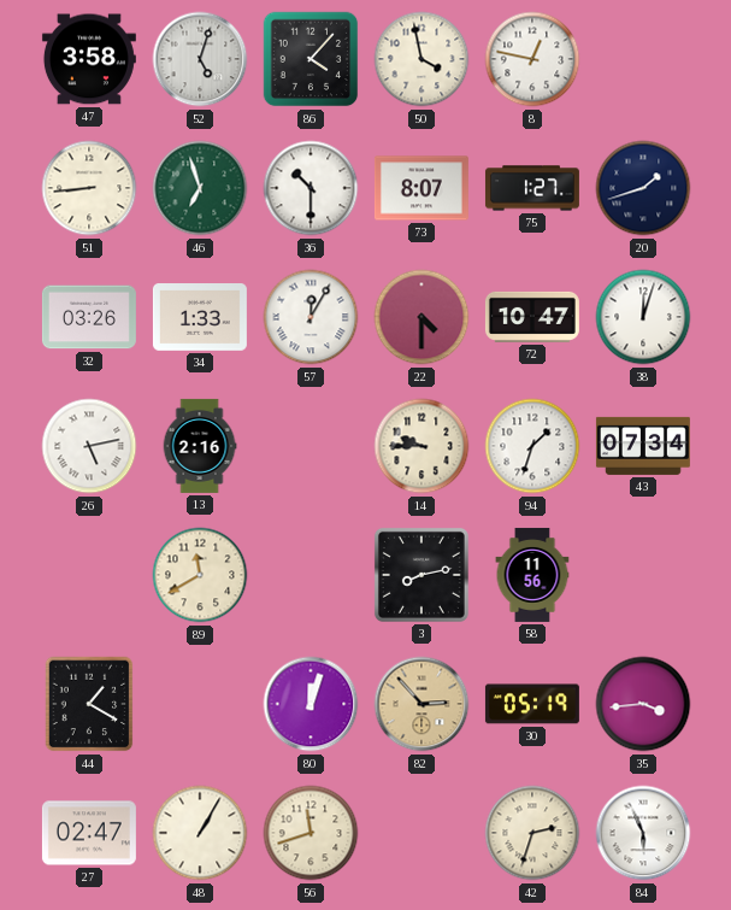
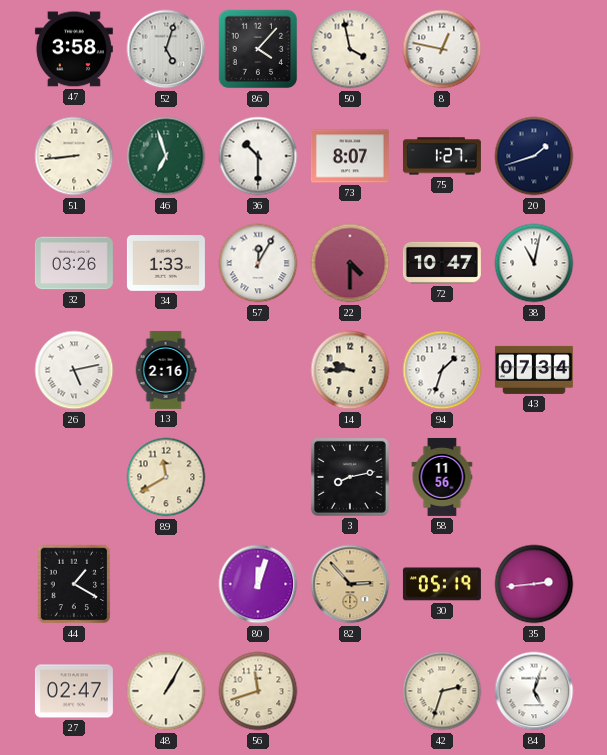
38: 12:03 -> 11:02 (534, 263)
35: 3:44 -> 2:44 (534, 584)
84: 5:56 -> 5:03 (534, 691)
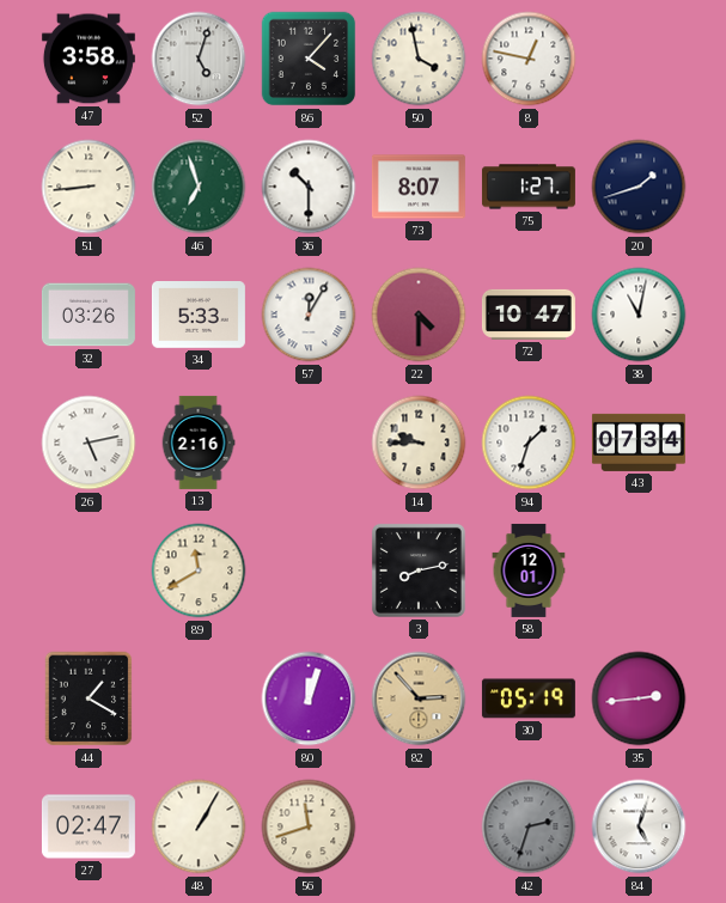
34: 1:33 -> 5:33 (199, 316)
58: 11:56 -> 12:01 (529, 571)
42 dial: cream -> grey (529, 826)
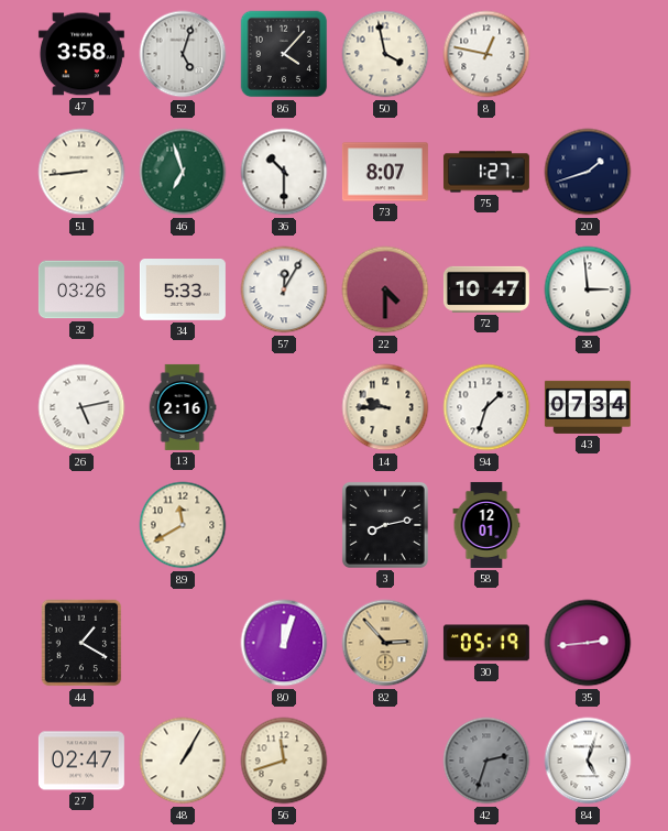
38: 11:02 -> 2:59 (588, 289)
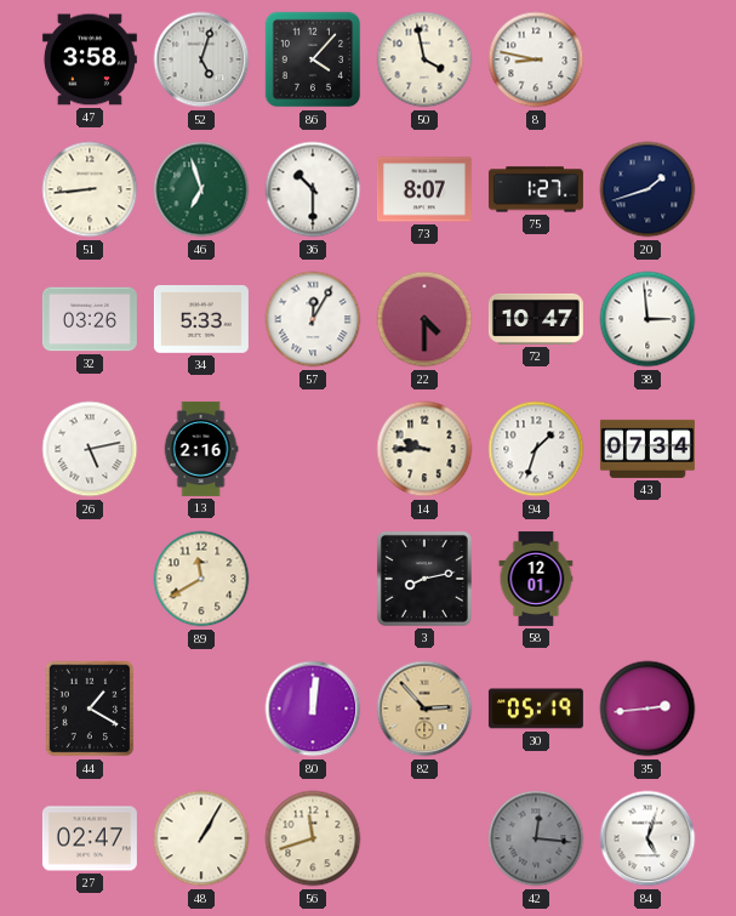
8: 12:47 -> 8:47 (536, 59)
80: 12:03 -> 12:01 (313, 709)
42: 2:33 -> 12:16 (536, 838)
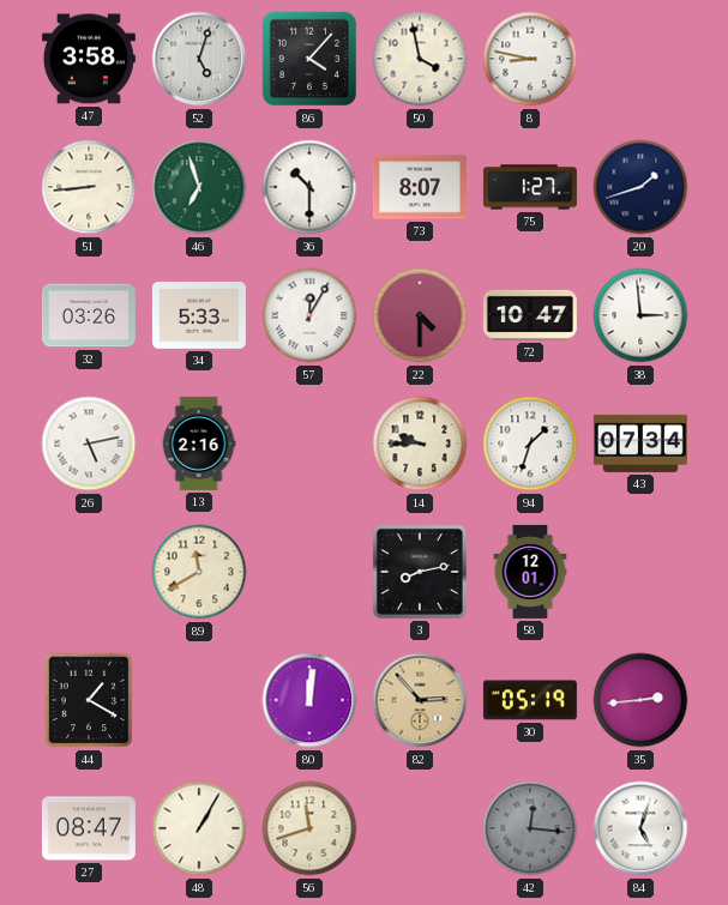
27: 02:47 -> 08:47 (89, 828)
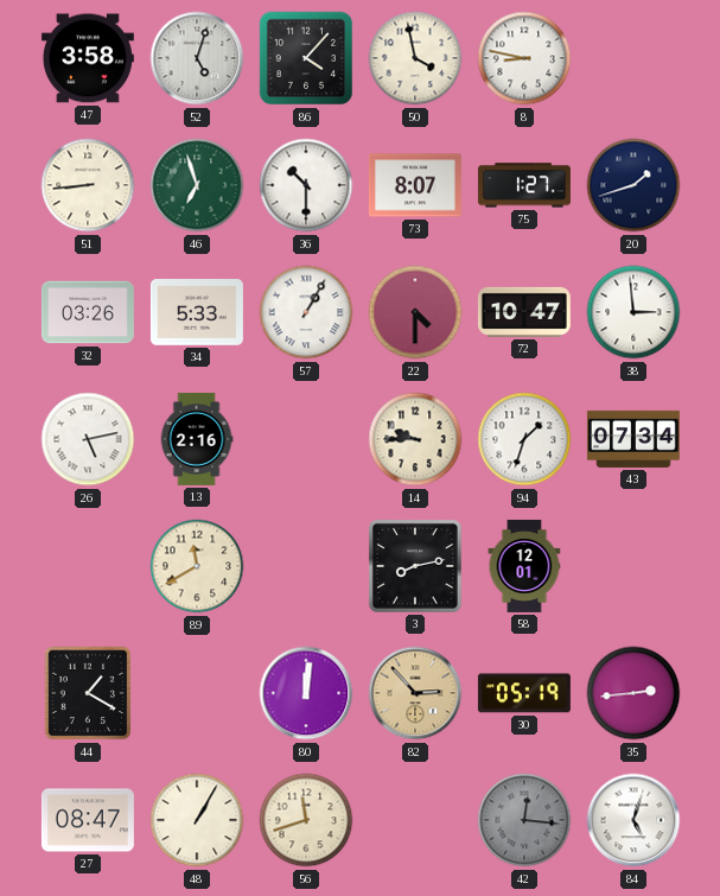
57: 12:05 -> 1:05 (306, 312)
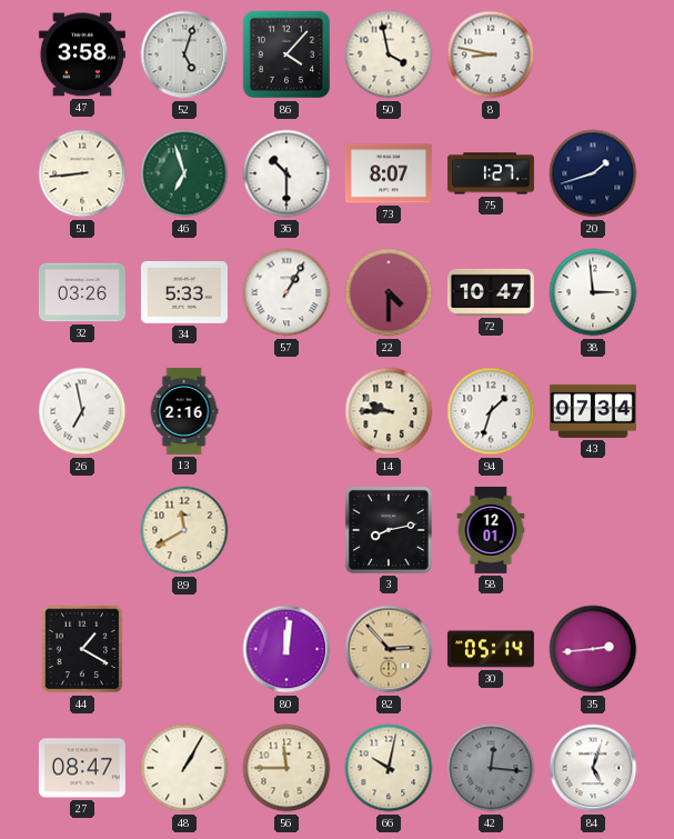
26: 5:13 -> 6:58 (82, 411)
30: 05:19 -> 05:14 (491, 649)
56: 11:42 -> 11:45 (286, 768)
66: none -> 10:02 (389, 768)
